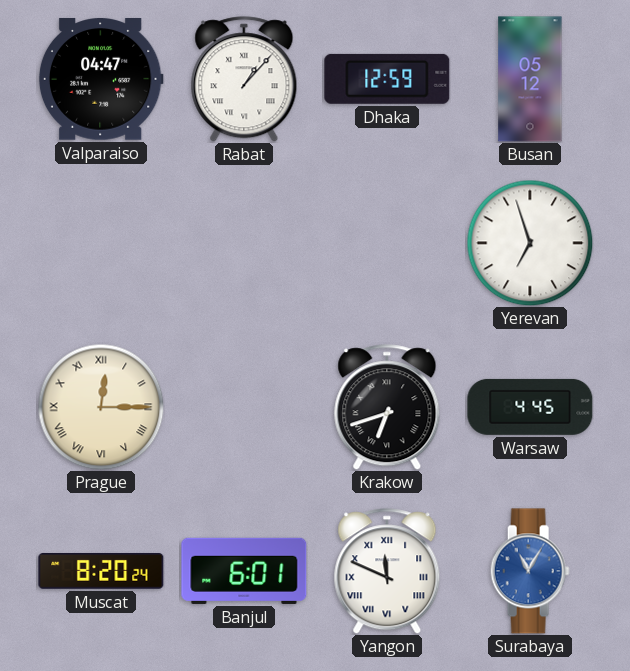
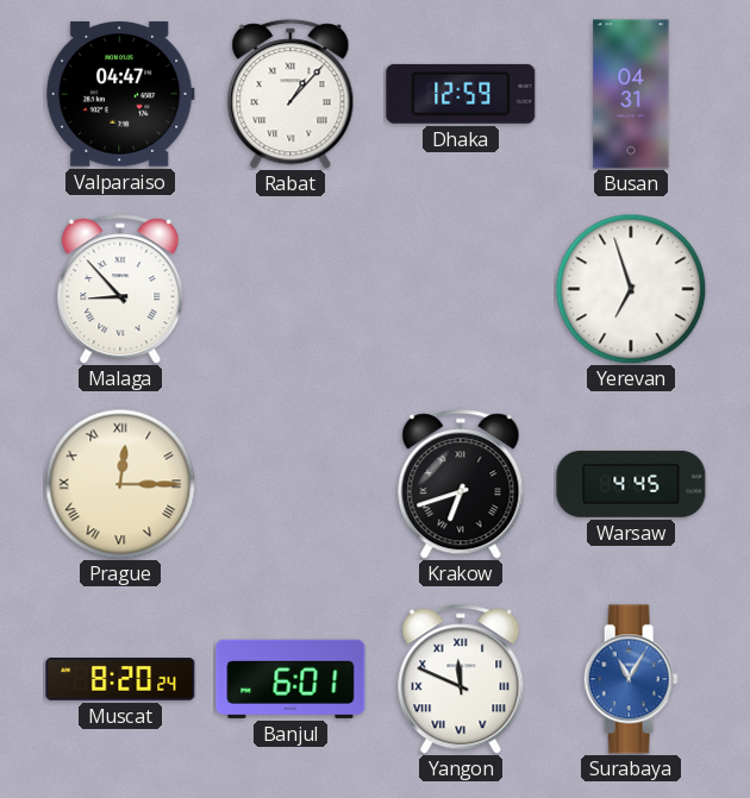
Busan: 05:12 -> 04:31 (631, 94)
Malaga: none -> 8:53 (120, 289)
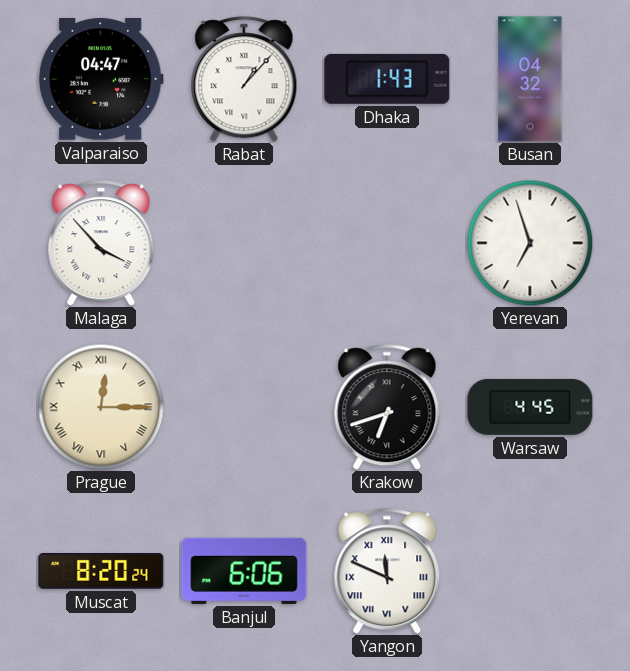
Dhaka: 12:59 -> 1:43 (387, 79)
Busan: 04:31 -> 04:32 (530, 79)
Malaga: 8:53 -> 3:53 (101, 243)
Banjul: 6:01 -> 6:06 (244, 571)
Surabaya: 11:05 -> none (631, 679)
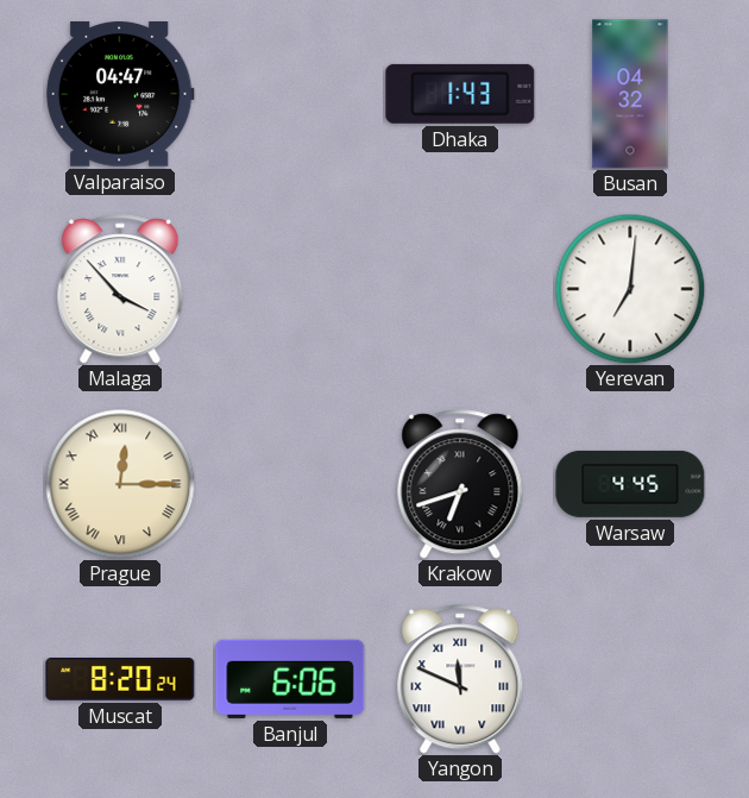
Rabat: 1:07 -> none (244, 79)
Yerevan: 6:57 -> 7:01 (630, 289)
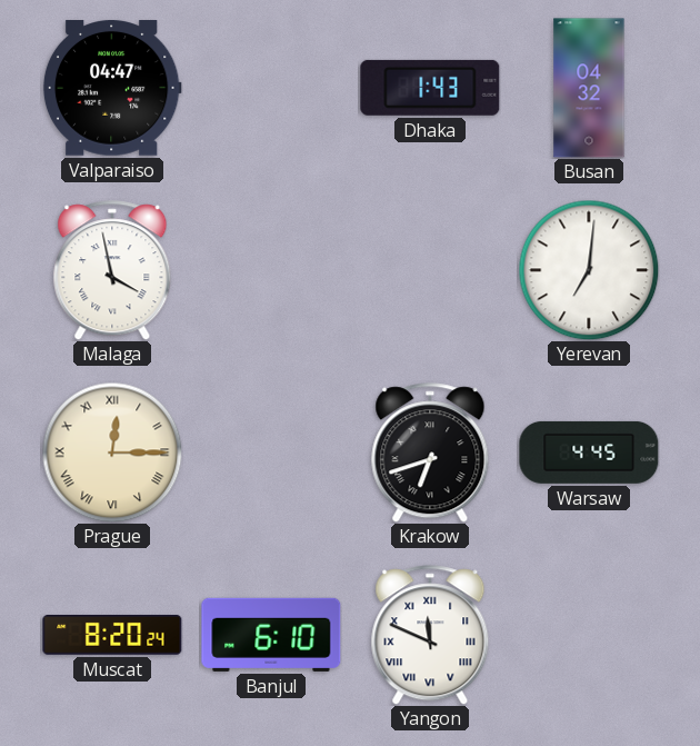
Malaga: 3:53 -> 3:58 (112, 270)
Banjul: 6:06 -> 6:10 (271, 635)
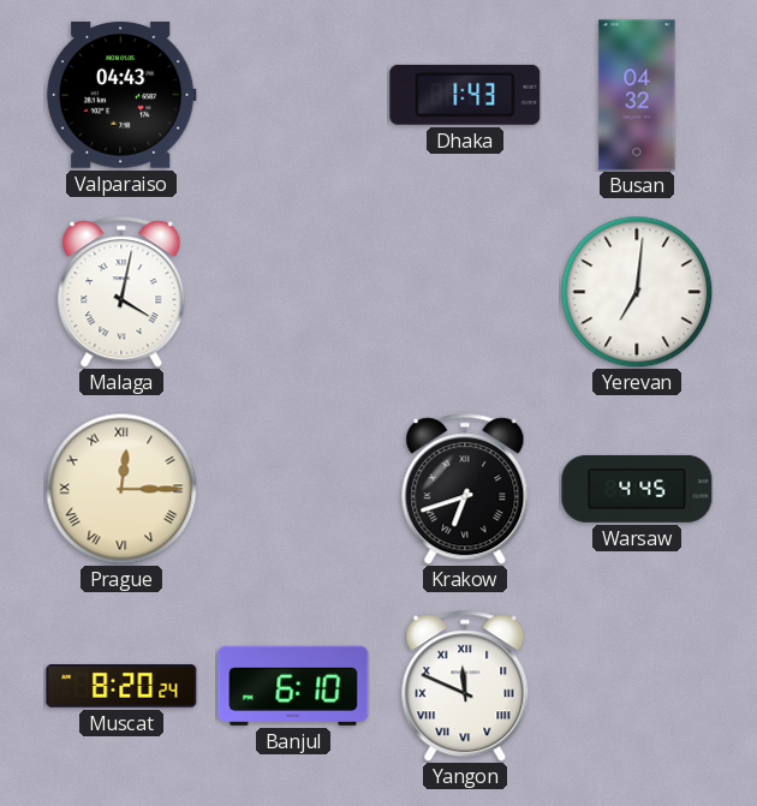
Valparaiso: 04:47 -> 04:43 (121, 96)
Malaga: 3:58 -> 4:02 (121, 292)
